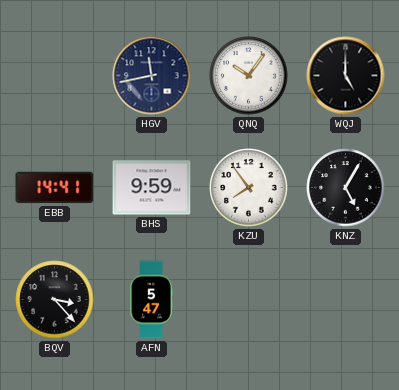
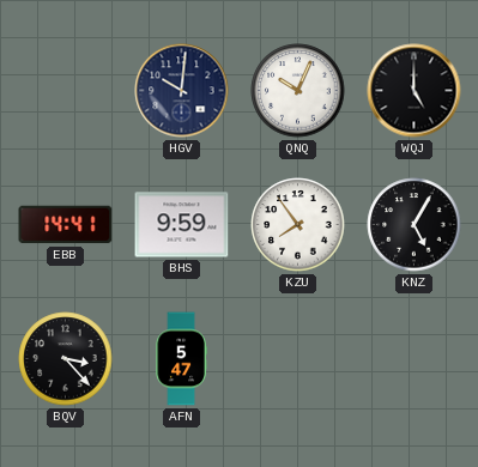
HGV: 11:43 -> 10:01 (182, 91)
QNQ: 10:06 -> 10:04 (298, 91)
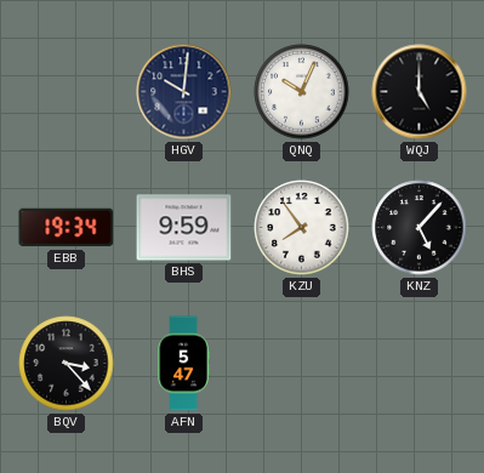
EBB: 14:41 -> 19:34 (67, 228)
KNZ: 5:05 -> 5:07 (420, 228)
